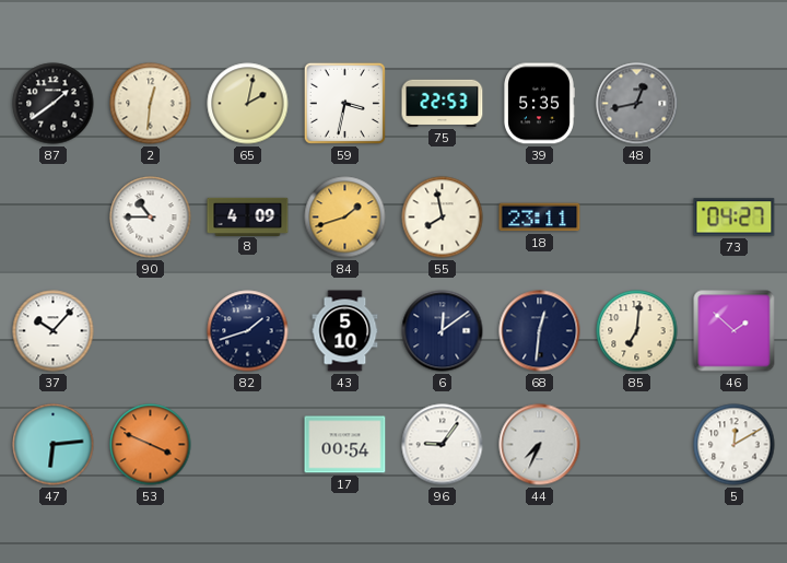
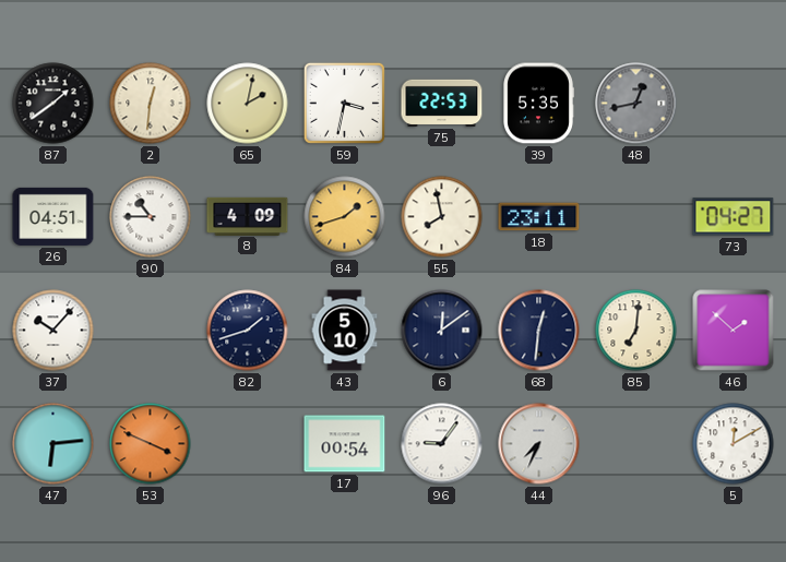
26: none -> 04:51 (53, 216)
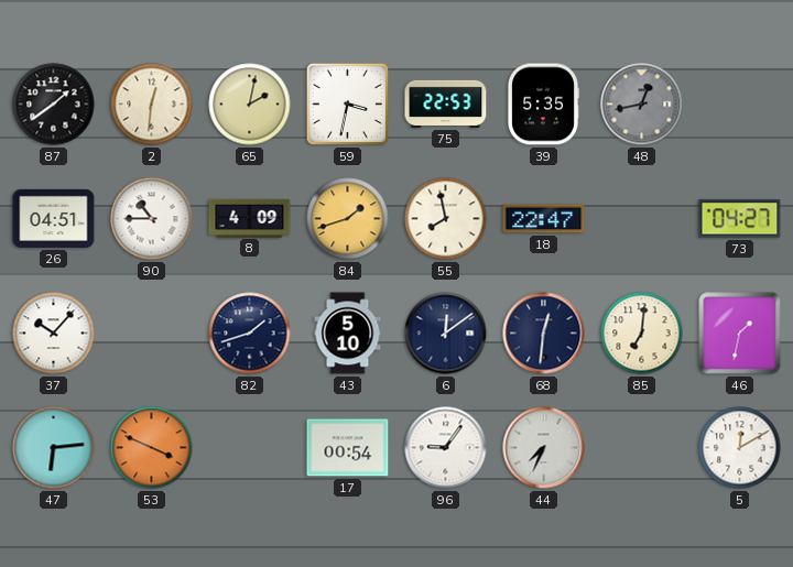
18: 23:11 -> 22:47 (544, 219)
46: 1:52 -> 1:32 (740, 334)
